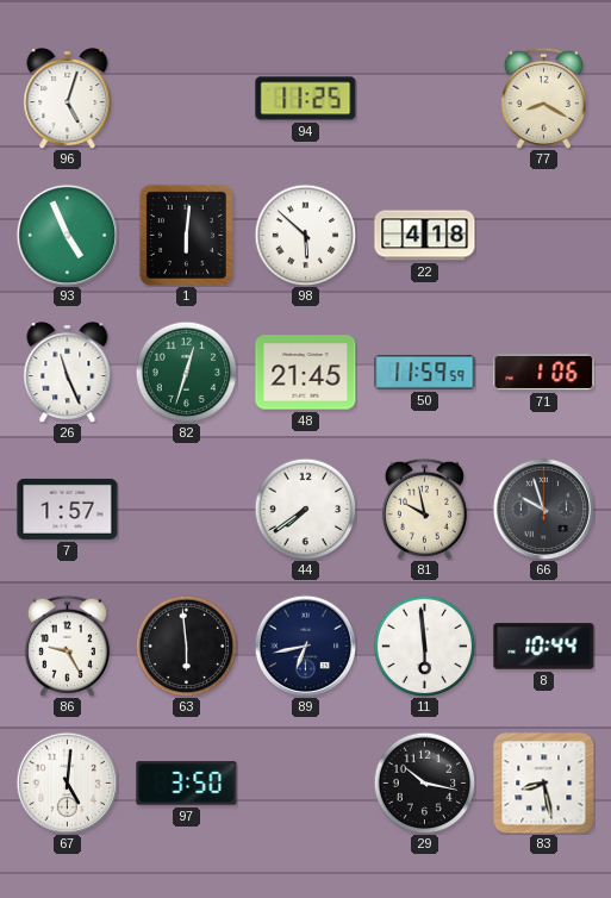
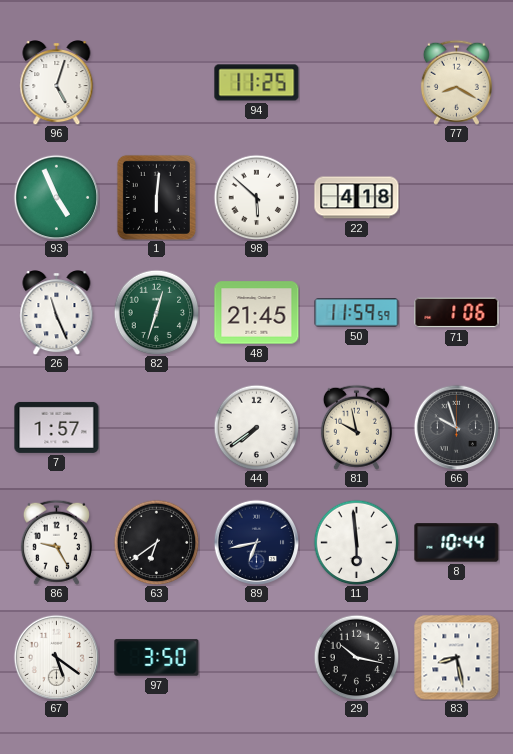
63: 5:59 -> 6:39 (156, 542)
67: 5:01 -> 5:21 (56, 657)
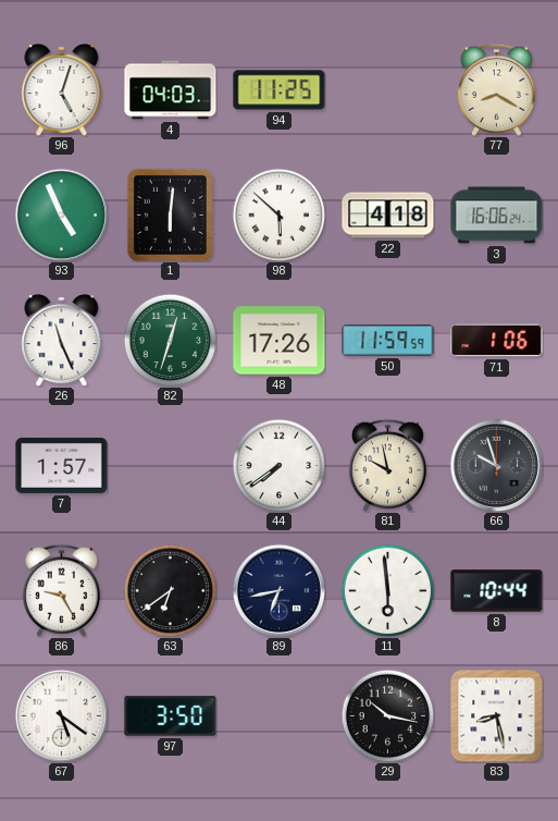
4: none -> 04:03 (171, 90)
3: none -> 16:06 (497, 216)
48: 21:45 -> 17:26 (280, 341)
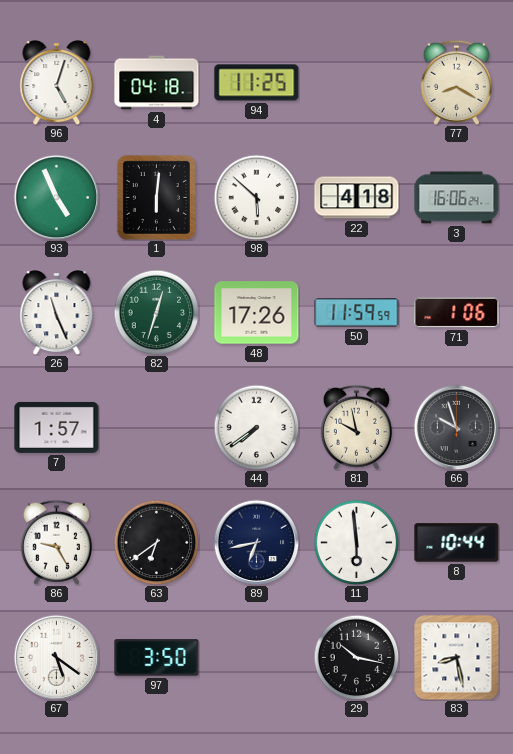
4: 04:03 -> 04:18 (157, 83)
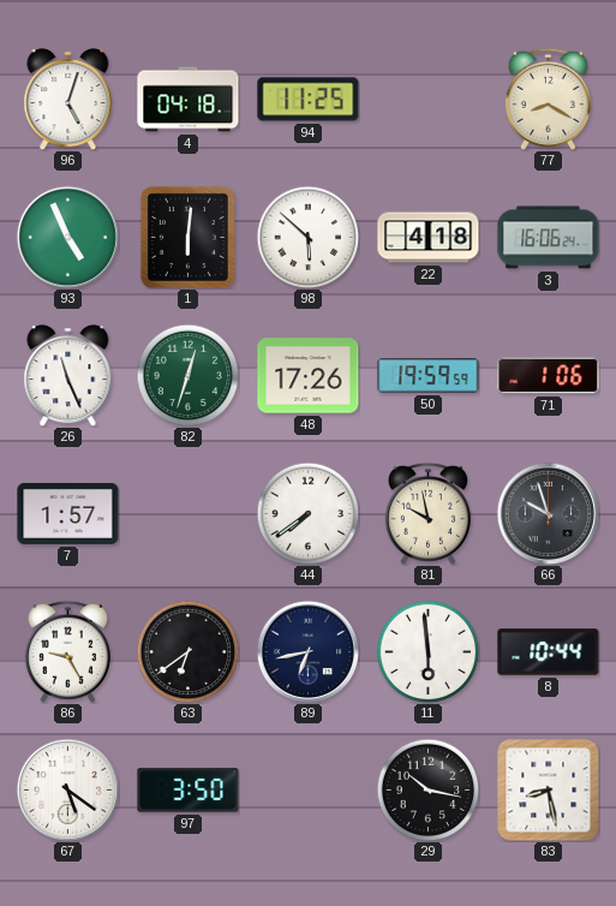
50: 11:59 -> 19:59 (429, 376)
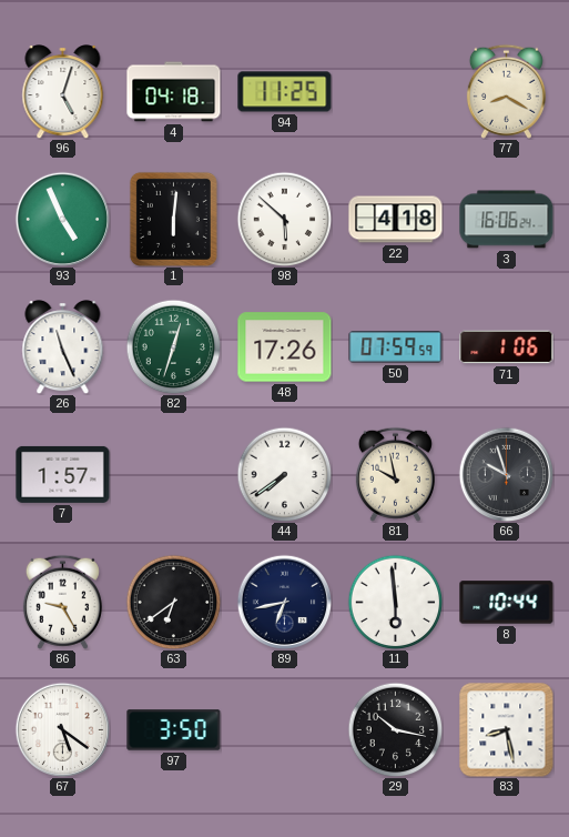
50: 19:59 -> 07:59 (396, 347)
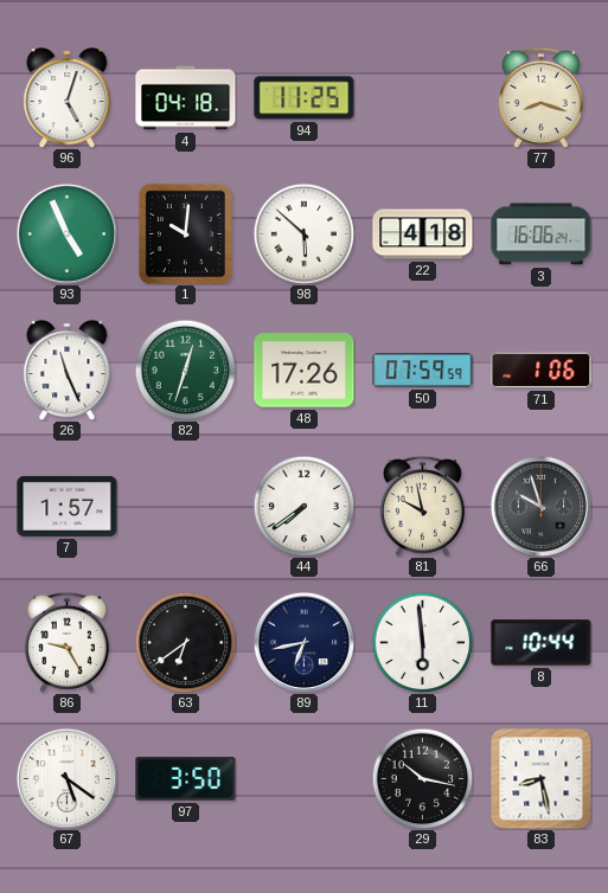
77: 8:20 -> 8:18 (540, 97)
1: 6:01 -> 10:01 (185, 233)
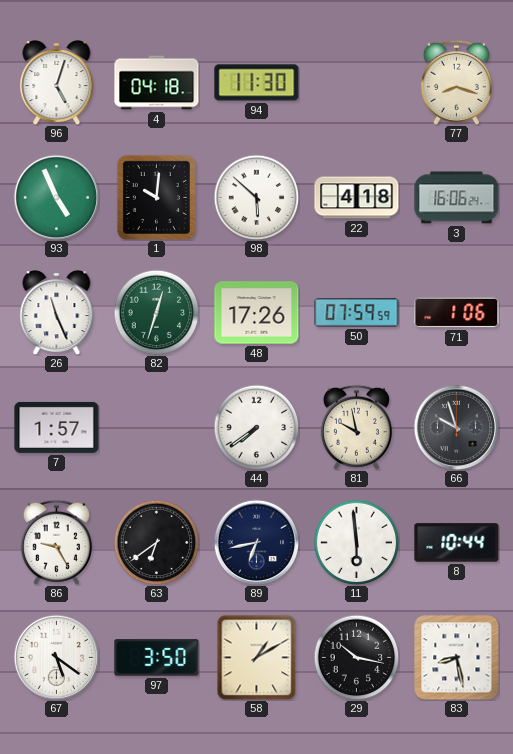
94: 11:25 -> 11:30 (257, 83)
58: none -> 1:10 (257, 657)
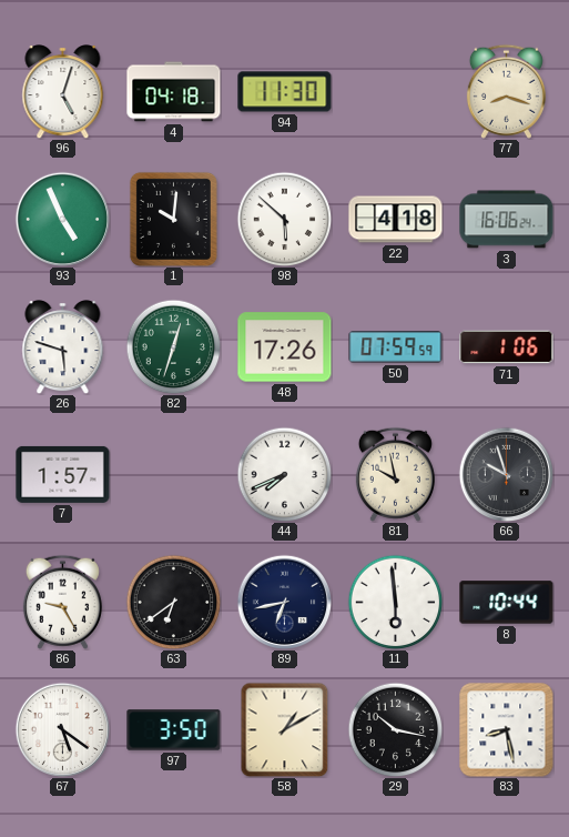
26: 11:26 -> 5:48 (63, 347)
44: 7:39 -> 7:41 (284, 474)
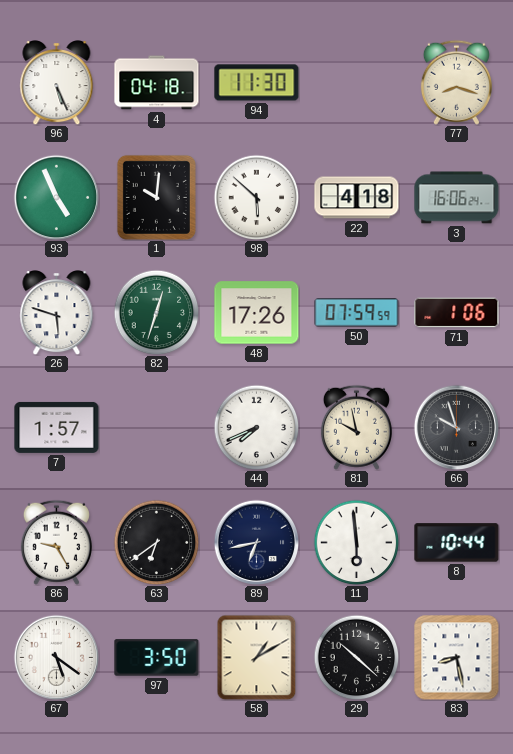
96: 5:03 -> 5:26 (57, 83)
29: 10:17 -> 10:22 (356, 657)
